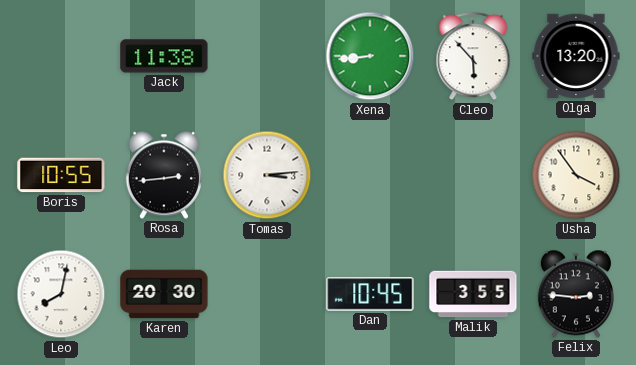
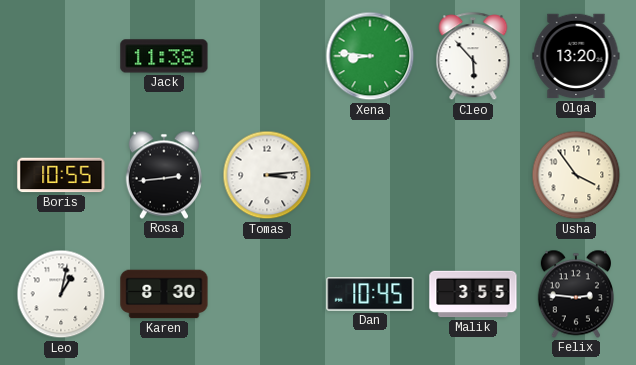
Xena: 8:44 -> 8:46 (370, 56)
Leo: 8:02 -> 1:02 (61, 294)
Karen: 20:30 -> 8:30 (164, 294)
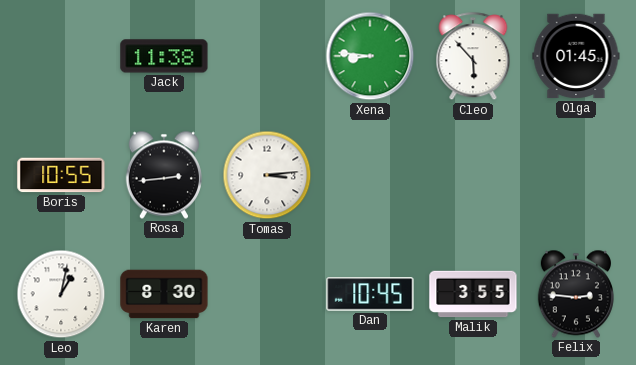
Olga: 13:20 -> 01:45 (576, 56)
Usha: 3:54 -> none (576, 175)
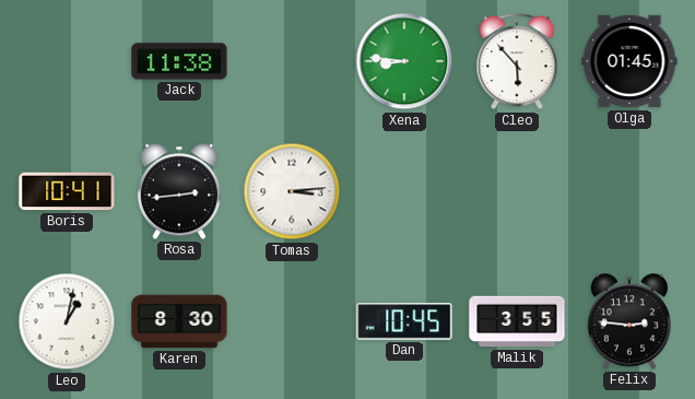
Boris: 10:55 -> 10:41 (67, 191)
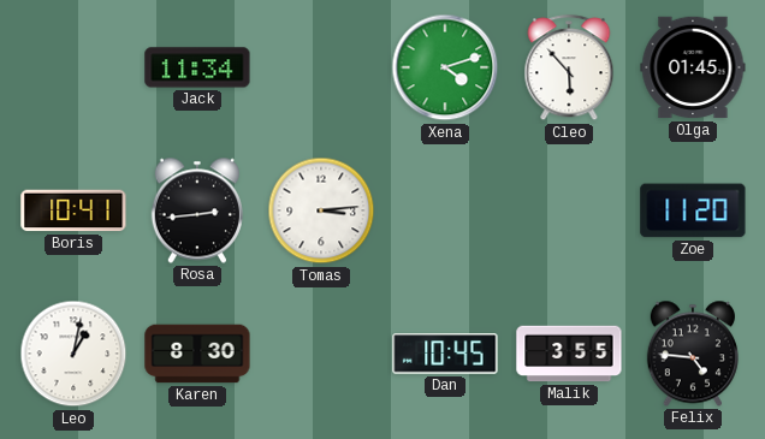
Jack: 11:38 -> 11:34 (197, 67)
Xena: 8:46 -> 4:12 (445, 67)
Zoe: none -> 11:20 (693, 210)
Felix: 2:46 -> 4:46 (693, 354)
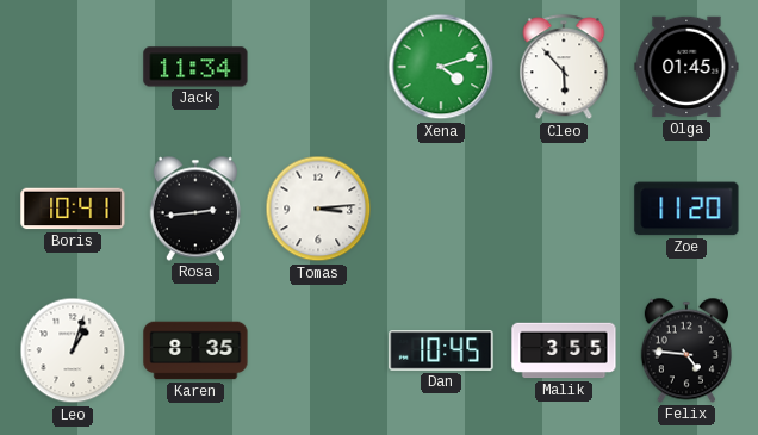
Leo: 1:02 -> 1:03 (73, 350)
Karen: 8:30 -> 8:35 (195, 350)
